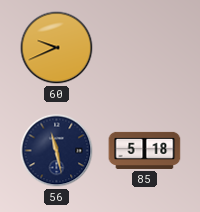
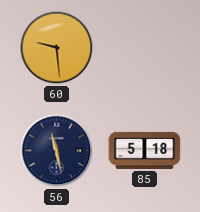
60: 9:41 -> 9:29 (57, 48)
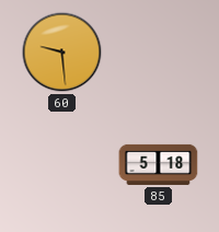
56: 11:28 -> none (57, 151)
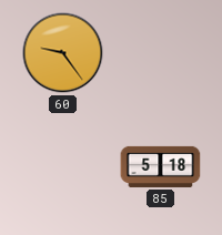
60: 9:29 -> 9:24 (63, 53)
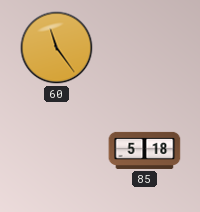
60: 9:24 -> 11:24 (57, 48)
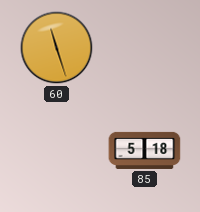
60: 11:24 -> 11:27 (57, 48)
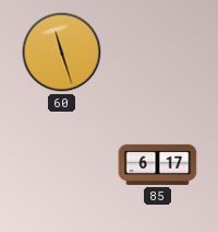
85: 5:18 -> 6:17 (158, 164)
